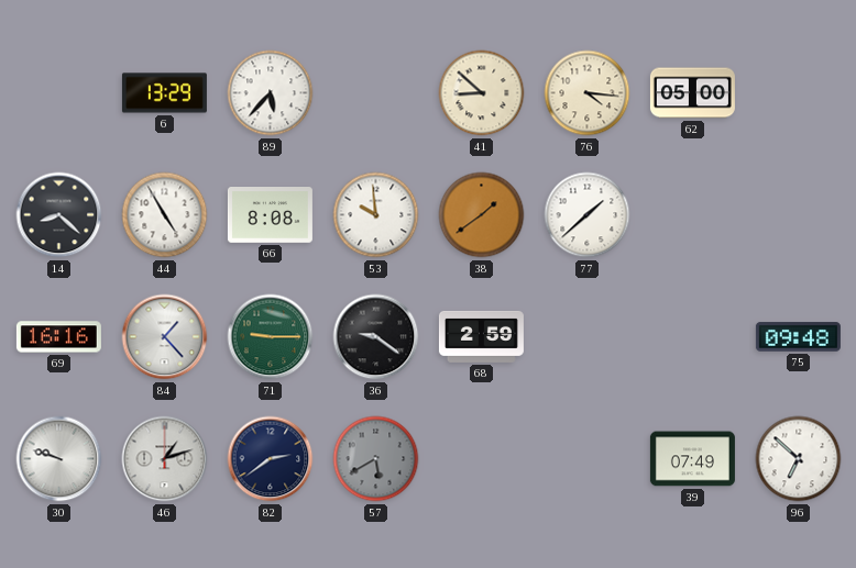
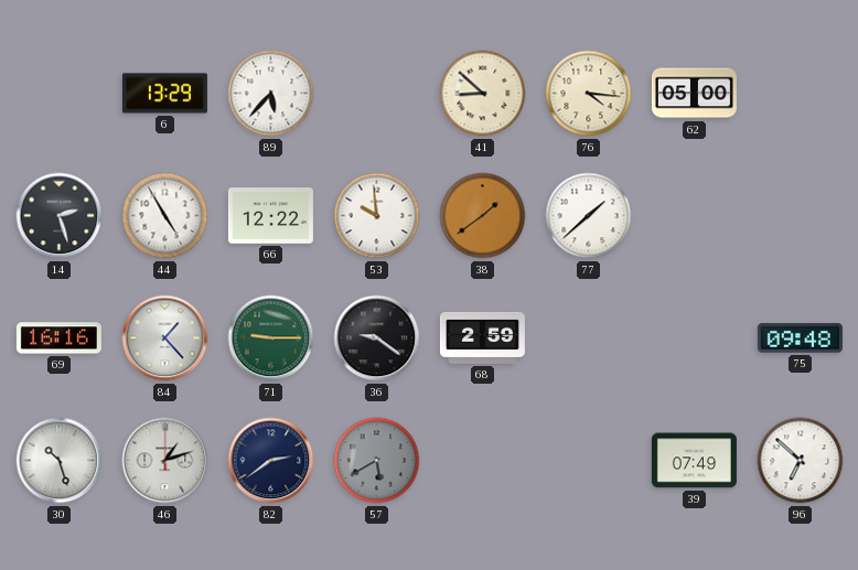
14: 8:22 -> 2:27 (60, 216)
66: 8:08 -> 12:22 (270, 216)
30: 9:48 -> 10:27 (60, 461)
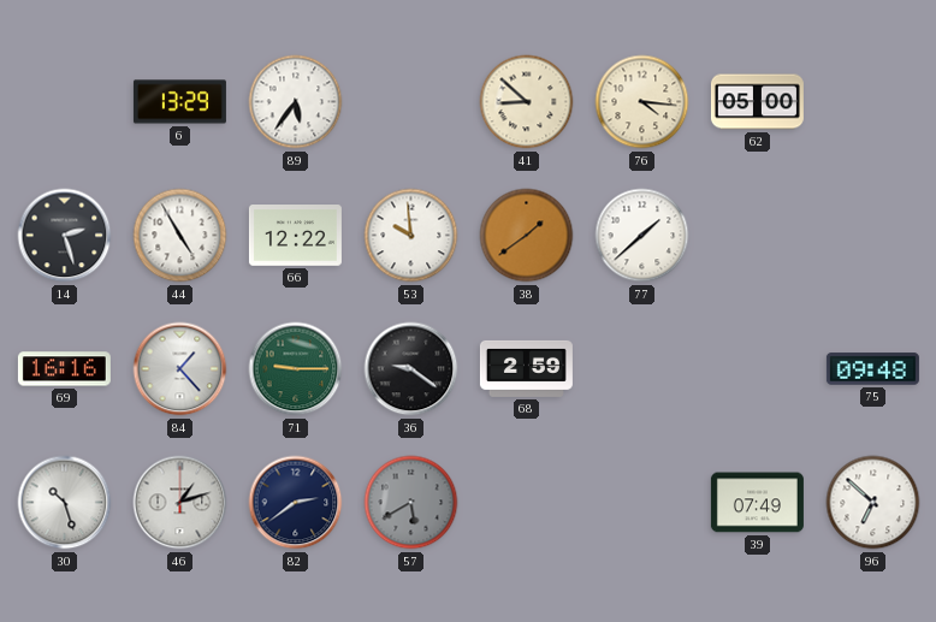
89: 5:37 -> 5:36 (296, 102)
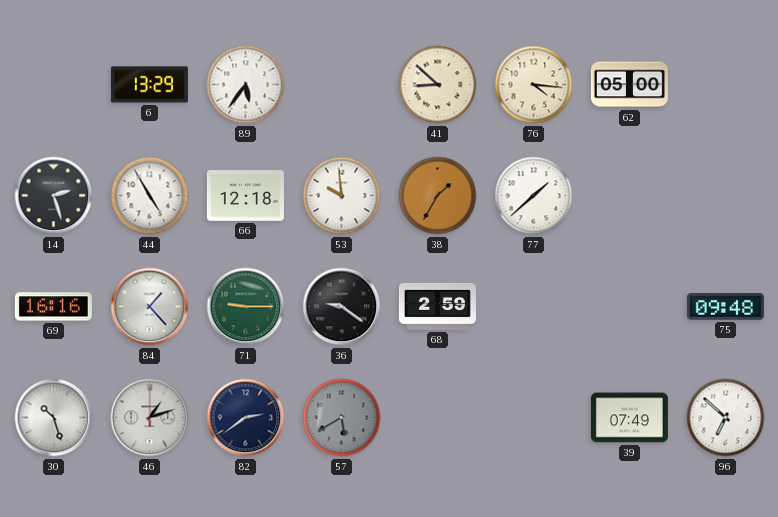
66: 12:22 -> 12:18 (245, 196)
38: 1:39 -> 1:35 (438, 196)
